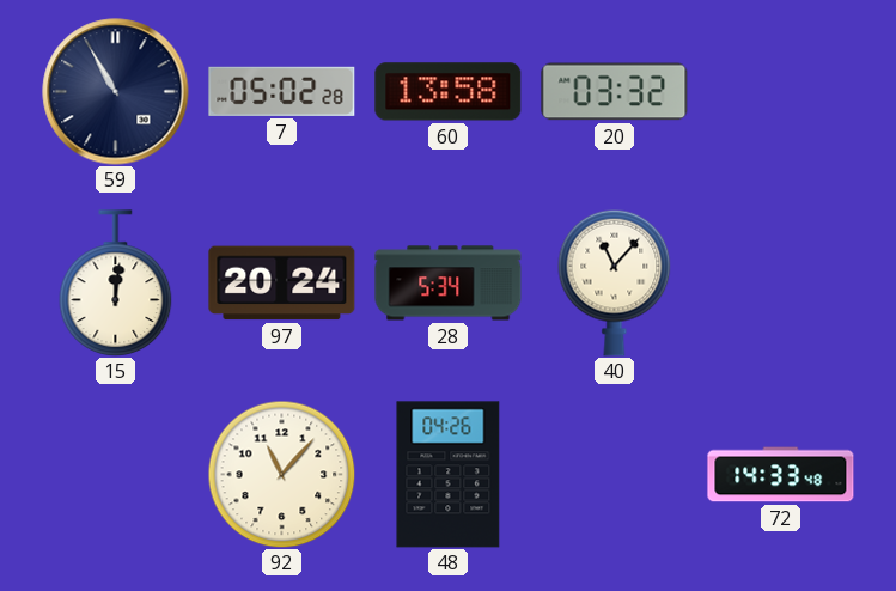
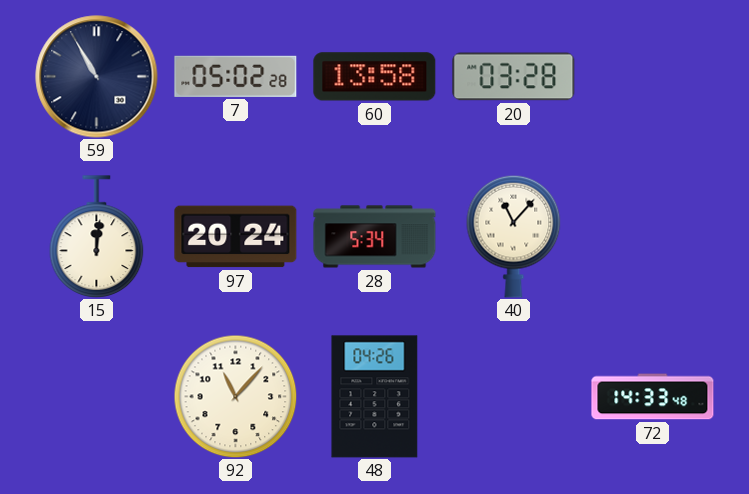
20: 03:32 -> 03:28 (514, 77)
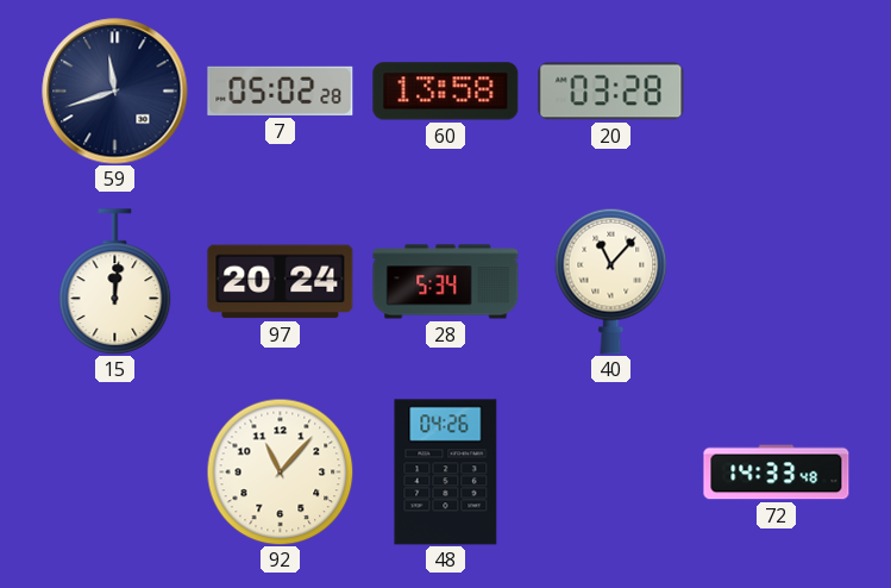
59: 10:55 -> 11:42 (115, 92)
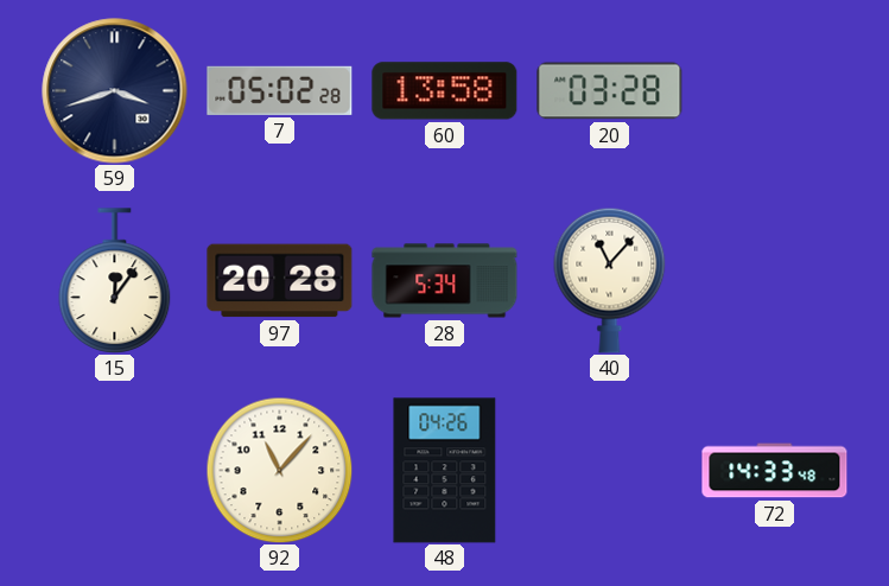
59: 11:42 -> 3:42 (115, 91)
15: 12:01 -> 12:06 (115, 281)
97: 20:24 -> 20:28 (280, 281)
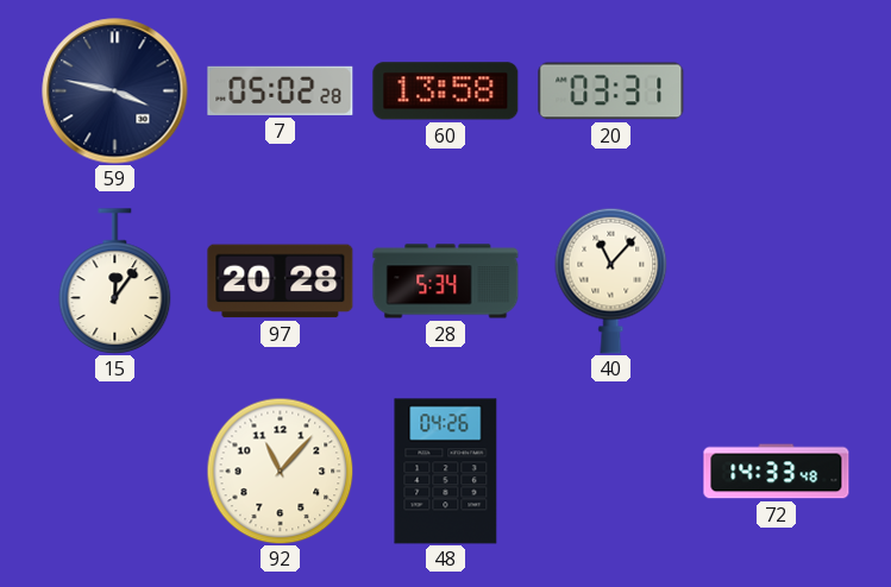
59: 3:42 -> 3:47 (115, 91)
20: 03:28 -> 03:31 (611, 91)
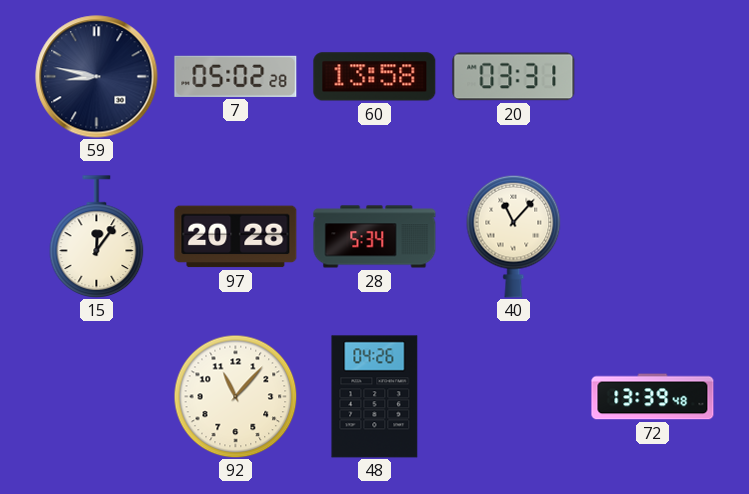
59: 3:47 -> 8:47 (97, 77)
72: 14:33 -> 13:39 (653, 397)
